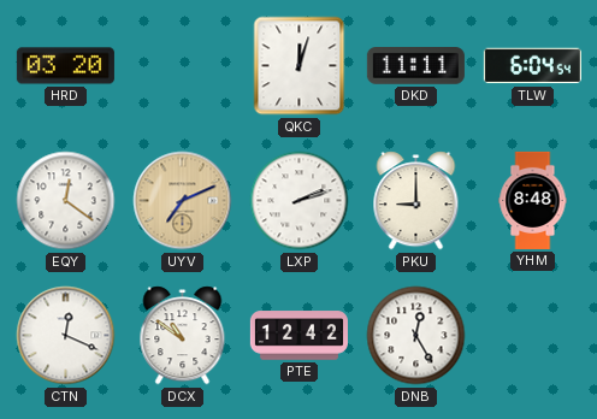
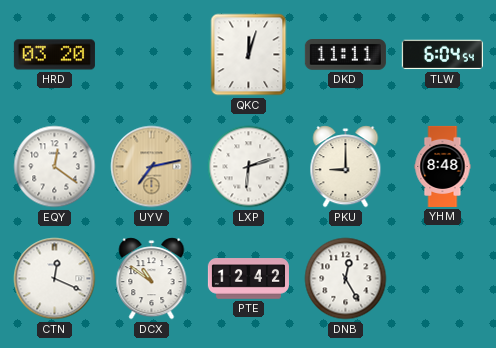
UYV: 7:11 -> 7:13 (152, 167)
LXP: 2:12 -> 6:12 (249, 167)
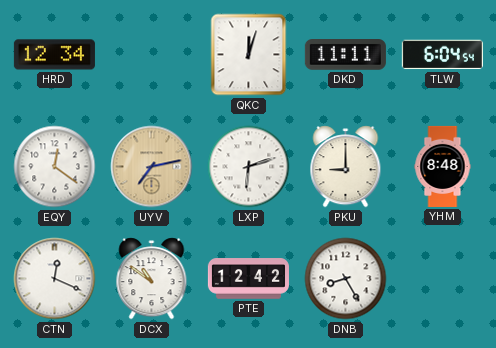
HRD: 03:20 -> 12:34 (54, 55)
DNB: 12:25 -> 8:25 (346, 279)
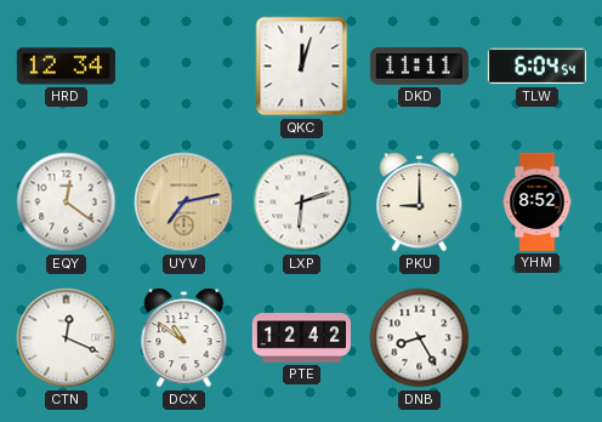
YHM: 8:48 -> 8:52 (538, 201)
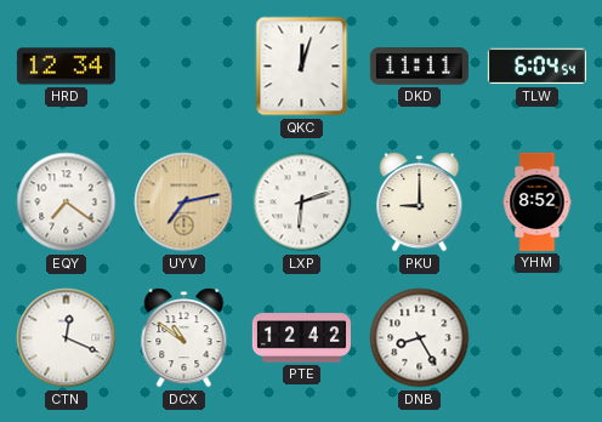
EQY: 12:21 -> 7:21 (67, 203)
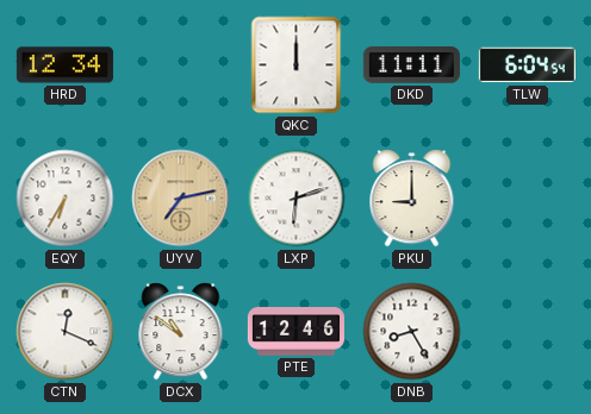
QKC: 12:03 -> 12:00 (297, 65)
EQY: 7:21 -> 6:35 (66, 199)
YHM: 8:52 -> none (538, 201)
PTE: 12:42 -> 12:46 (295, 332)
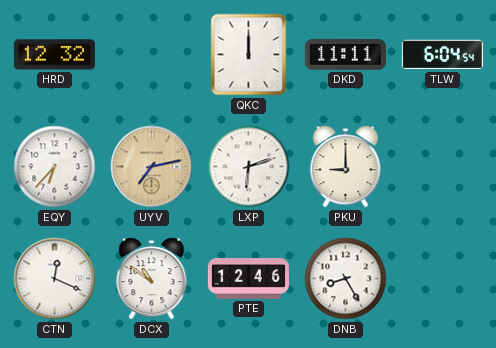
HRD: 12:34 -> 12:32 (54, 55)
EQY: 6:35 -> 6:37 (55, 167)
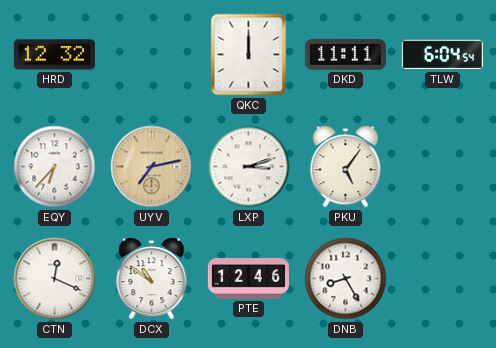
LXP: 6:12 -> 3:12 (249, 167)
PKU: 9:00 -> 5:06 (346, 167)
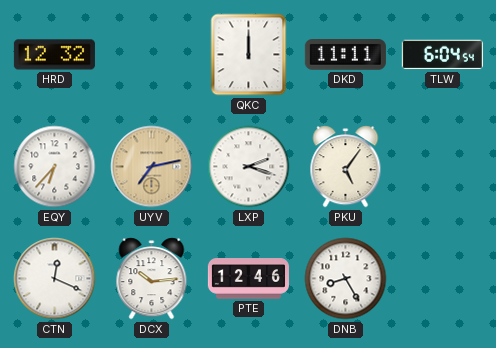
LXP: 3:12 -> 2:18 (249, 167)
DCX: 10:51 -> 10:14 (152, 279)
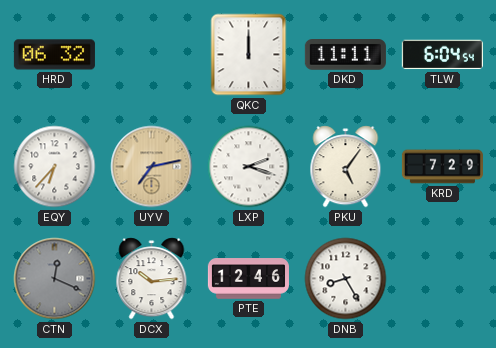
HRD: 12:32 -> 06:32 (54, 55)
KRD: none -> 7:29 (442, 167)
CTN dial: white -> grey (55, 279)
